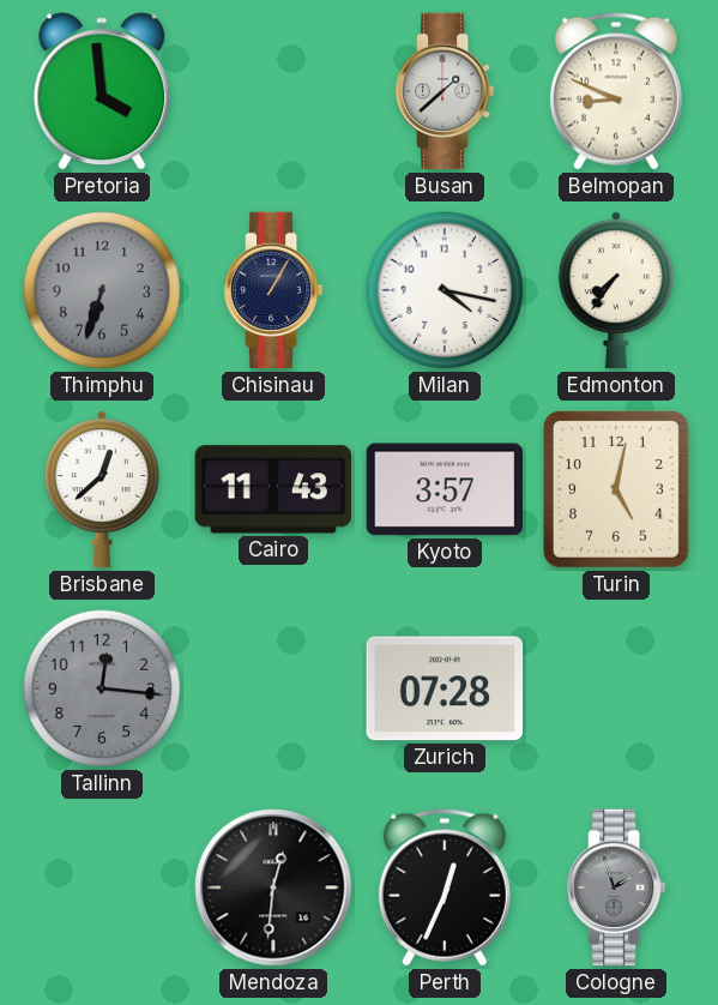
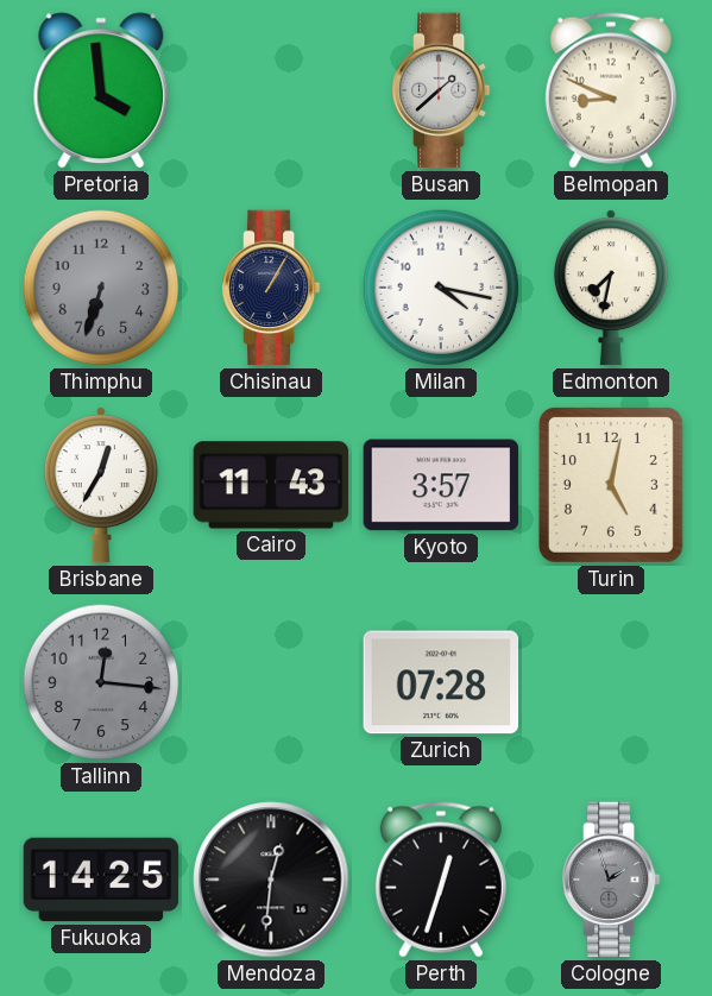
Edmonton: 7:36 -> 7:32 (611, 288)
Brisbane: 12:38 -> 12:35 (101, 485)
Fukuoka: none -> 14:25 (101, 880)
Perth: 12:34 -> 12:33 (441, 880)
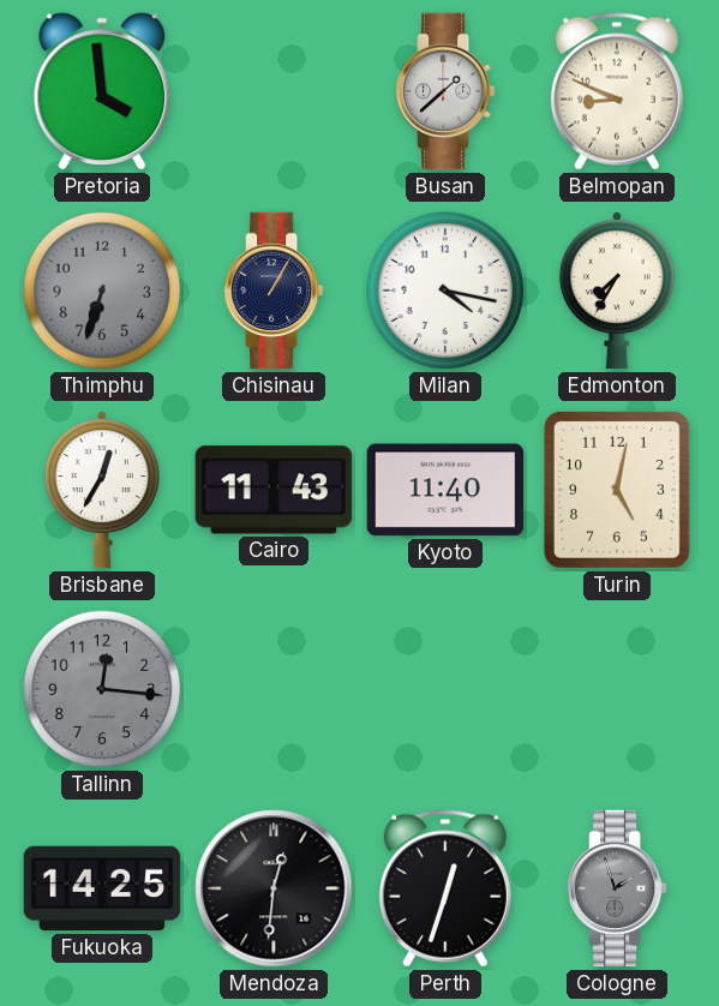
Edmonton: 7:32 -> 7:35 (617, 291)
Kyoto: 3:57 -> 11:40 (445, 490)
Zurich: 07:28 -> none (441, 682)
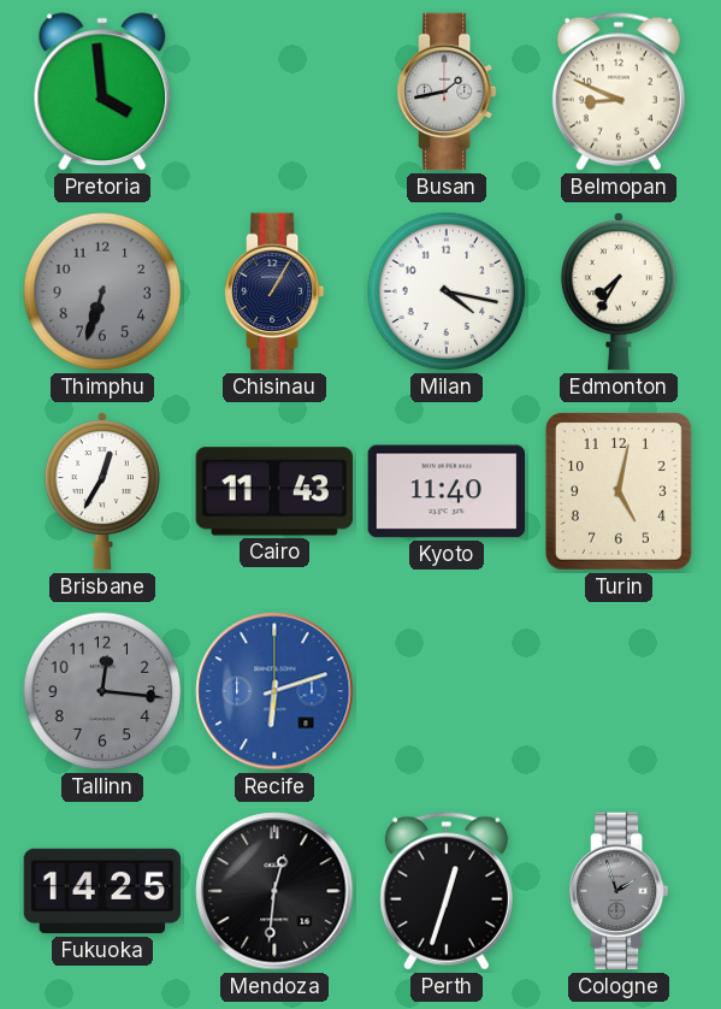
Busan: 1:38 -> 1:43 (447, 92)
Recife: none -> 6:12 (274, 691)
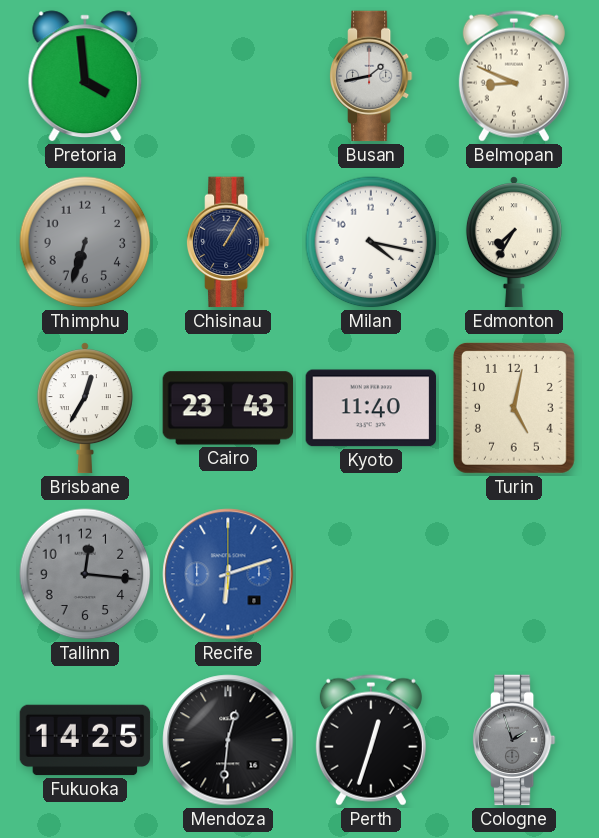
Cairo: 11:43 -> 23:43 (228, 408)
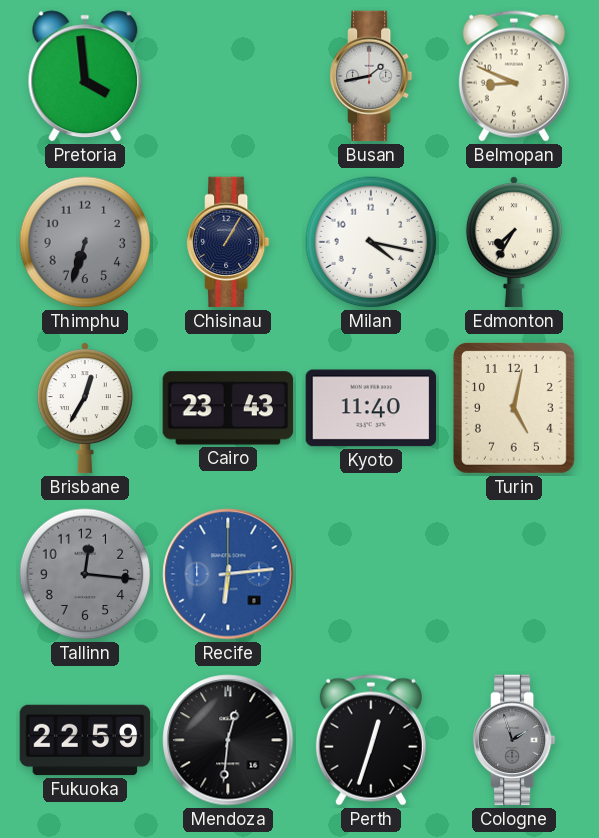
Recife: 6:12 -> 6:14 (228, 574)
Fukuoka: 14:25 -> 22:59 (85, 740)
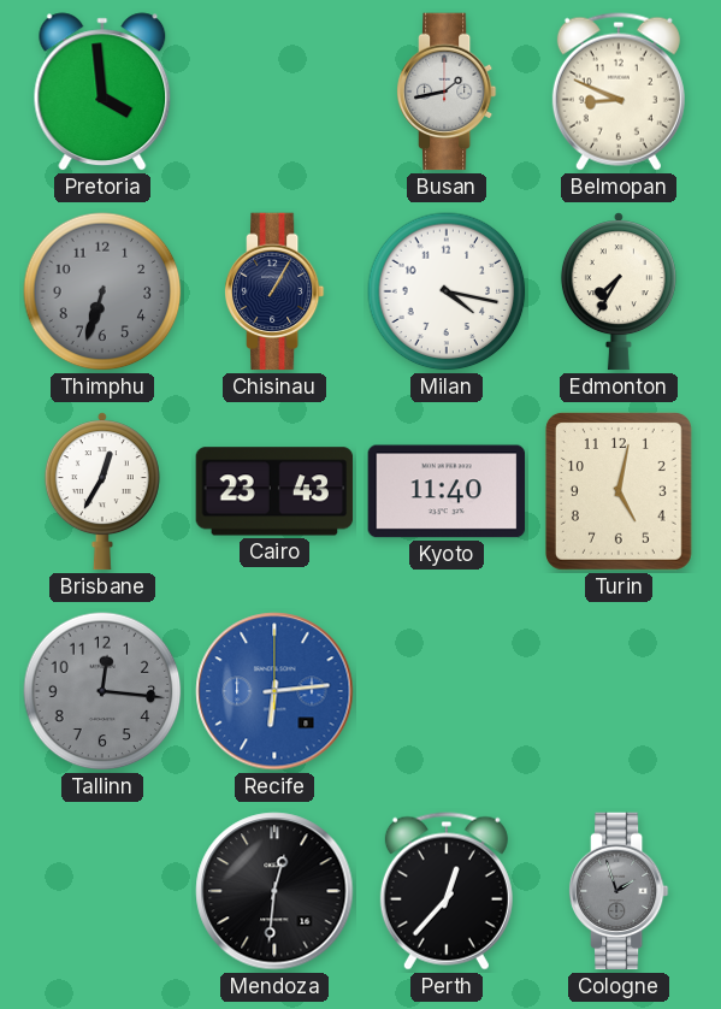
Fukuoka: 22:59 -> none (85, 740)
Perth: 12:33 -> 12:37 (447, 891)
